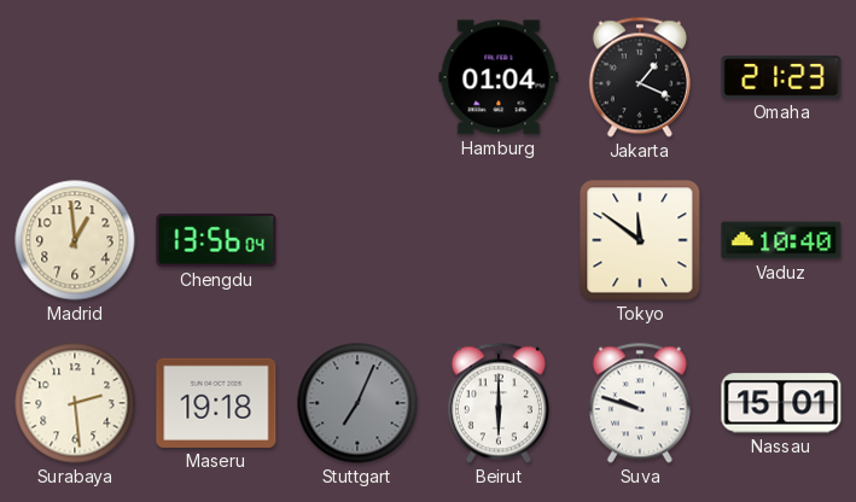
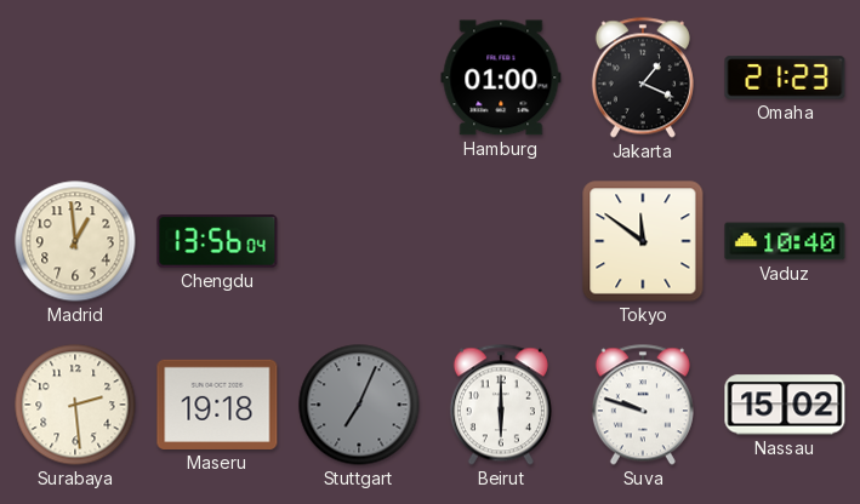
Hamburg: 01:04 -> 01:00 (501, 78)
Nassau: 15:01 -> 15:02 (785, 405)
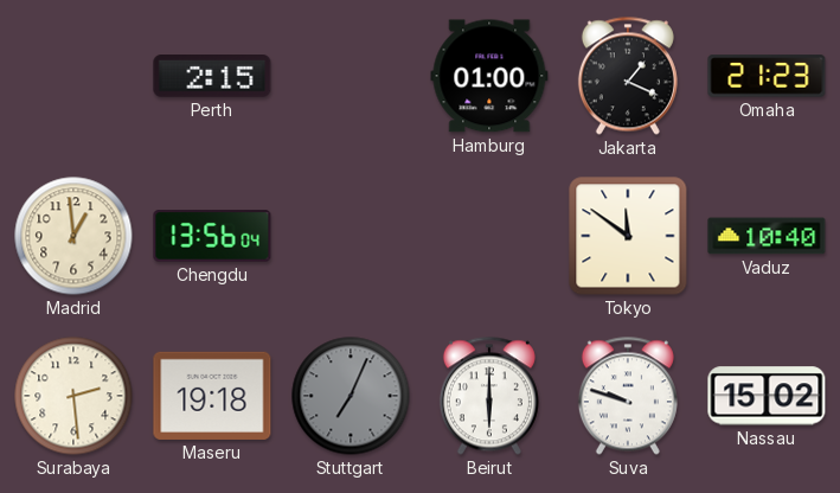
Perth: none -> 2:15 (212, 77)
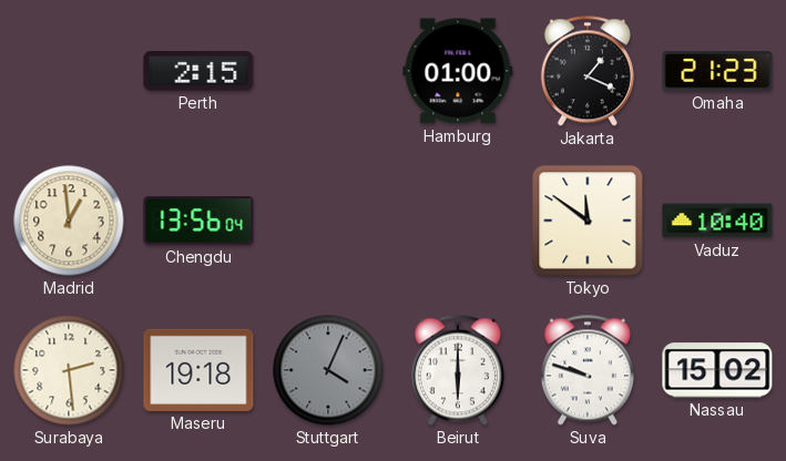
Stuttgart: 7:04 -> 4:04 (328, 370)
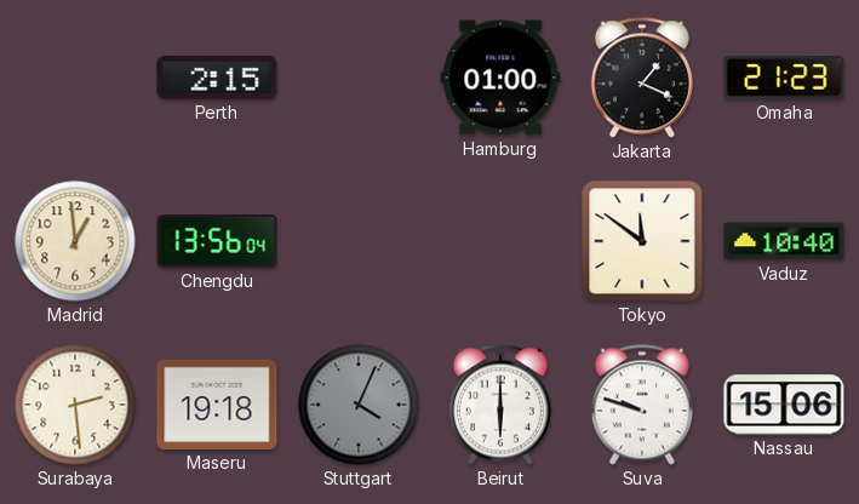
Nassau: 15:02 -> 15:06 (784, 405)
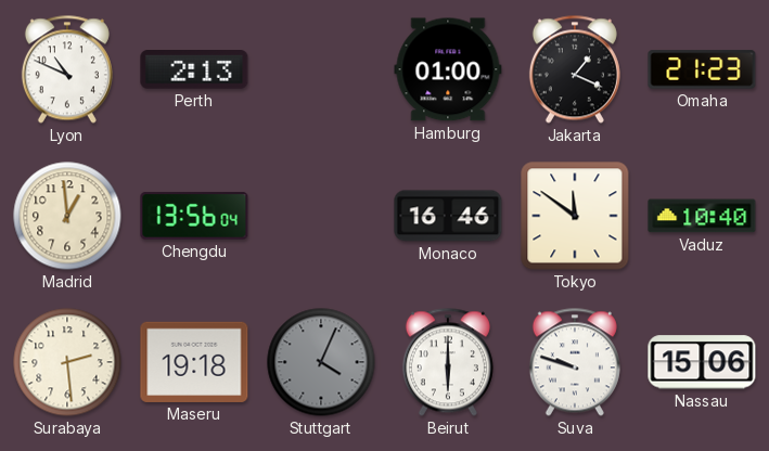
Lyon: none -> 10:49 (67, 69)
Perth: 2:15 -> 2:13 (194, 70)
Monaco: none -> 16:46 (448, 216)
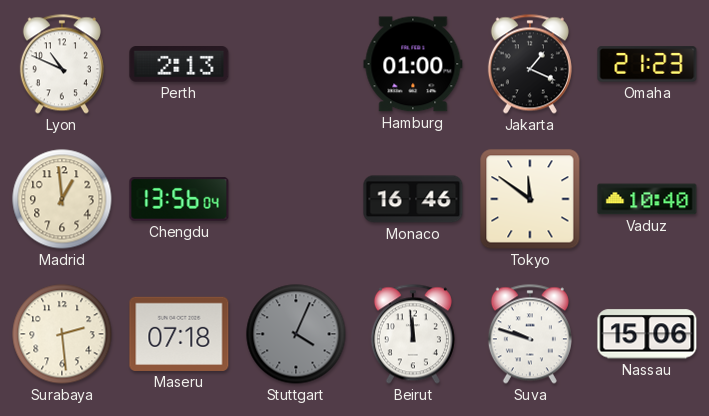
Maseru: 19:18 -> 07:18 (179, 334)
Beirut: 6:00 -> 11:59 (413, 334)
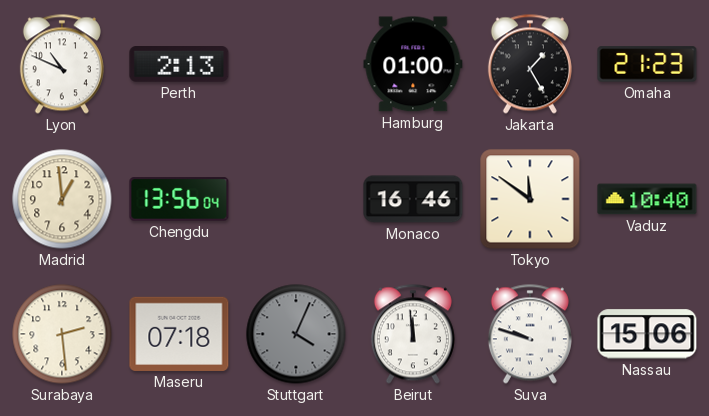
Jakarta: 1:19 -> 1:25 (530, 64)
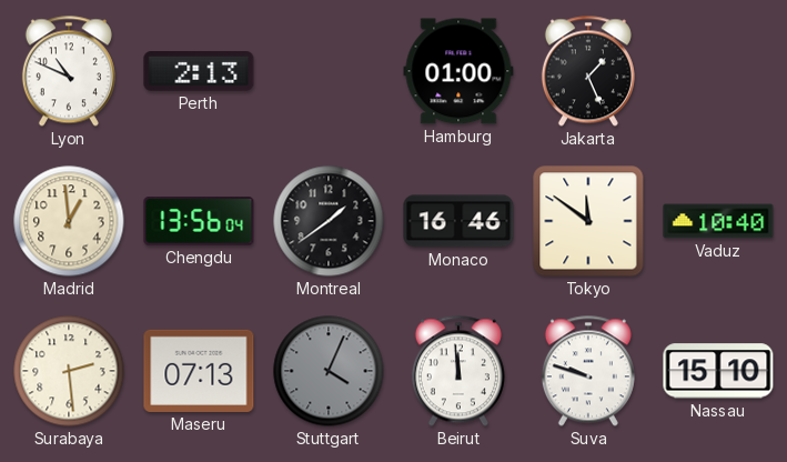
Jakarta: 1:25 -> 1:26 (588, 71)
Omaha: 21:23 -> none (647, 64)
Montreal: none -> 1:39 (329, 221)
Maseru: 07:18 -> 07:13 (199, 371)
Nassau: 15:06 -> 15:10 (718, 371)
